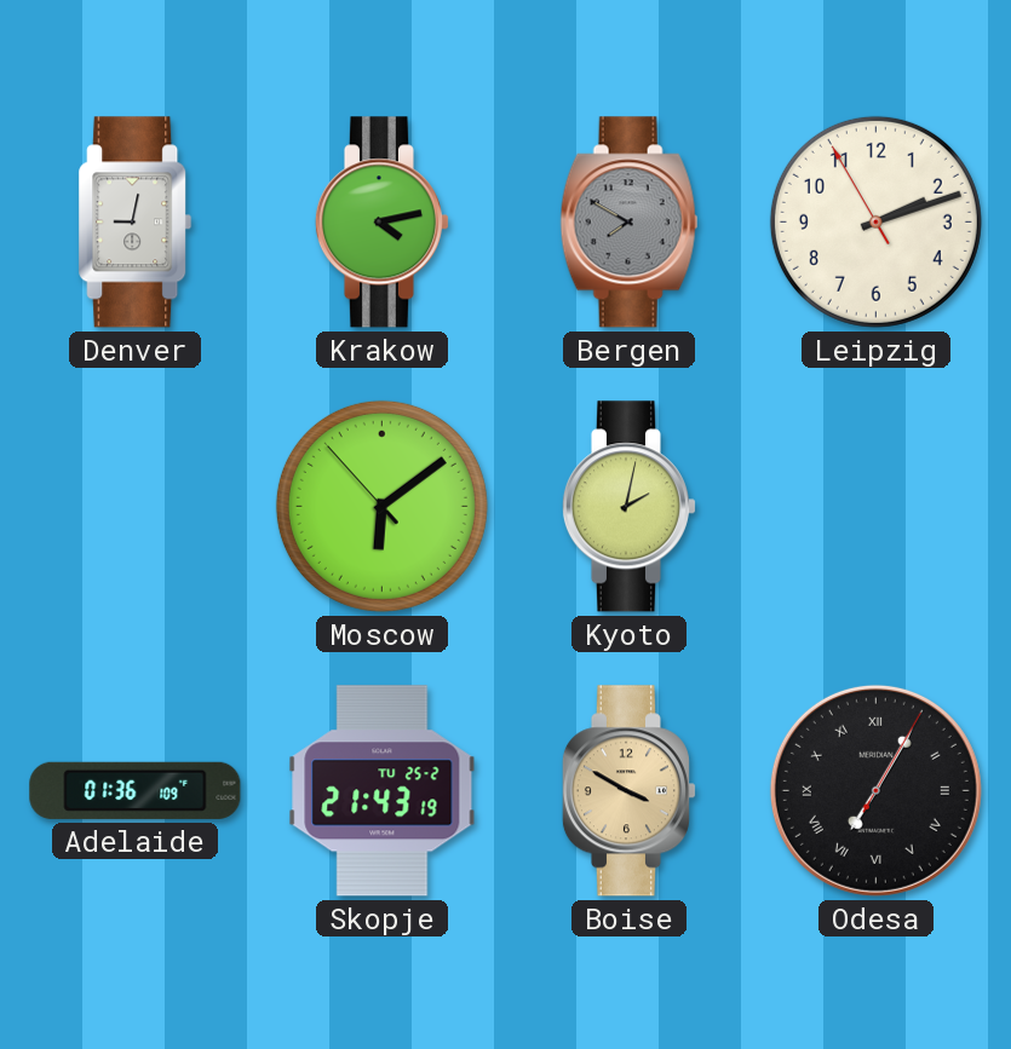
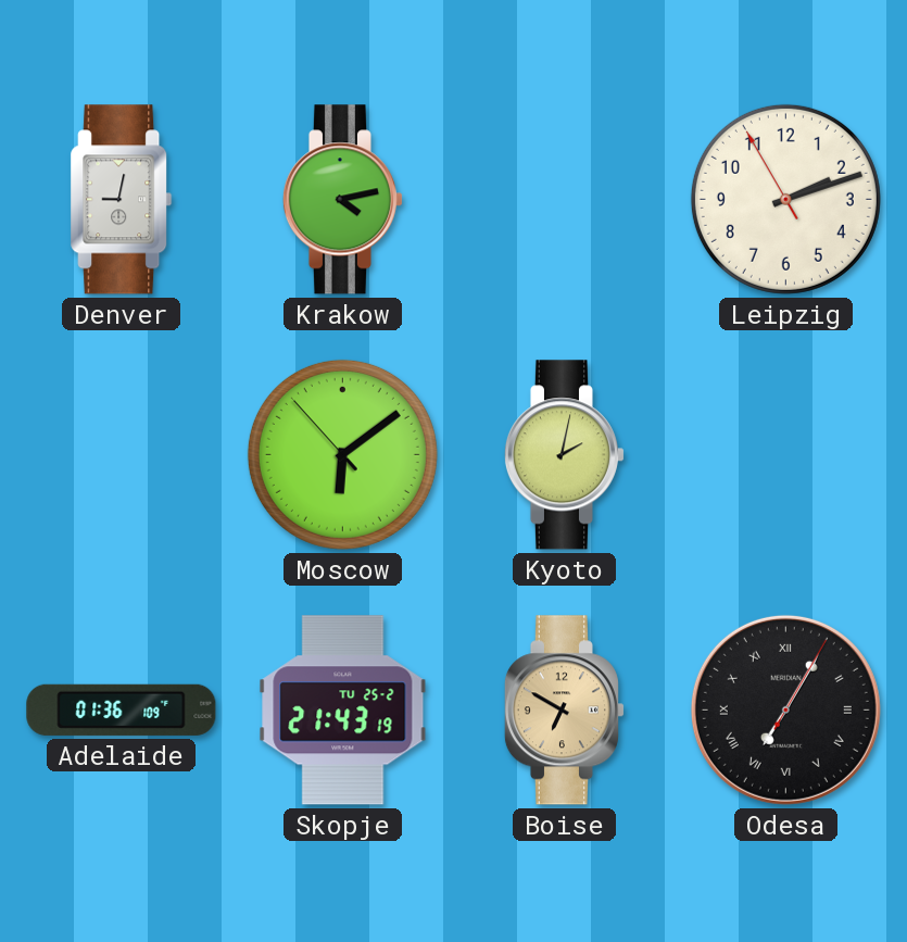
Bergen: 7:50 -> none (630, 223)
Boise: 3:50 -> 6:50 (564, 711)
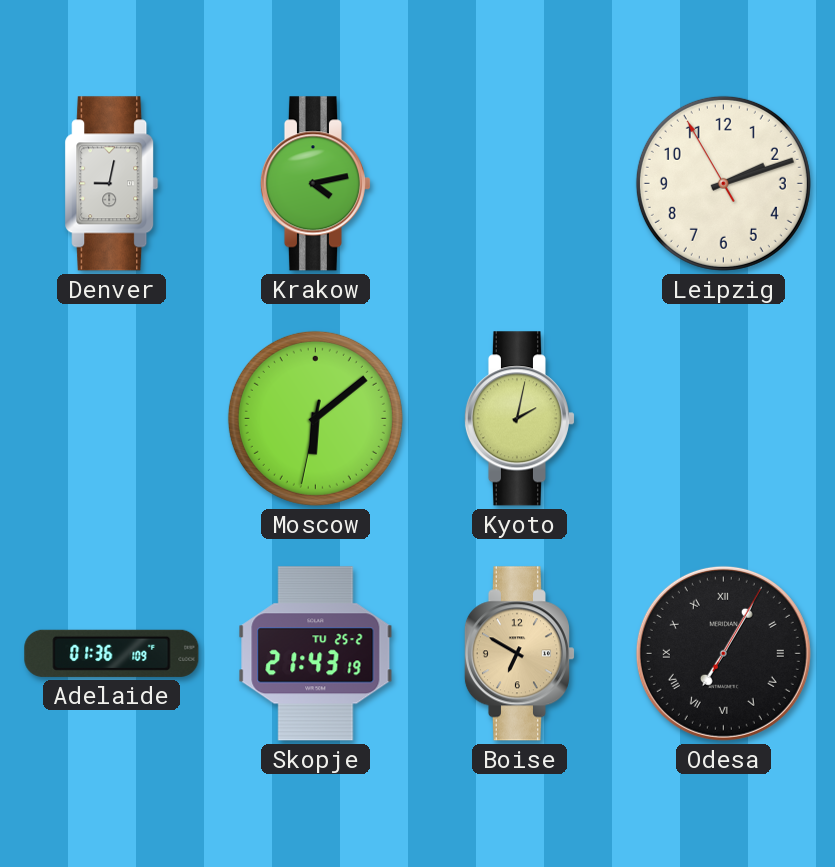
Moscow: 6:08:53 -> 6:08:32 (315, 418)
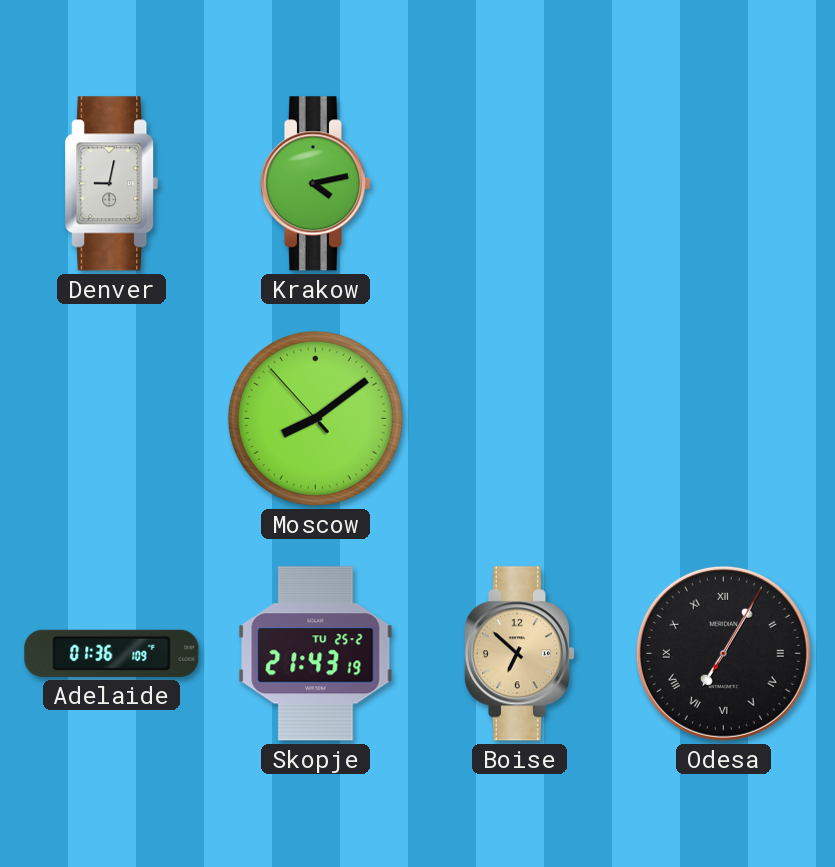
Leipzig: 2:11 -> none (723, 183)
Moscow: 6:08 -> 8:08 (315, 418)
Kyoto: 2:02 -> none (519, 419)
Boise: 6:50 -> 6:52 (519, 654)
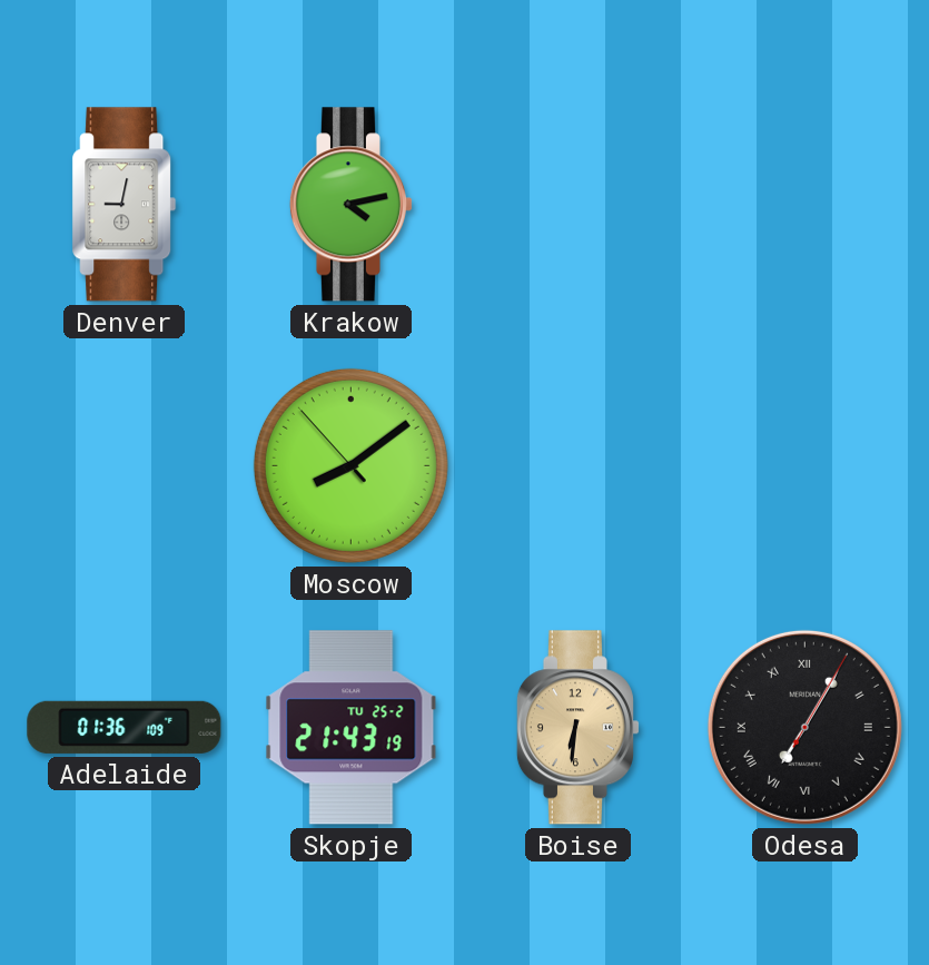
Boise: 6:52 -> 6:31 (577, 728)
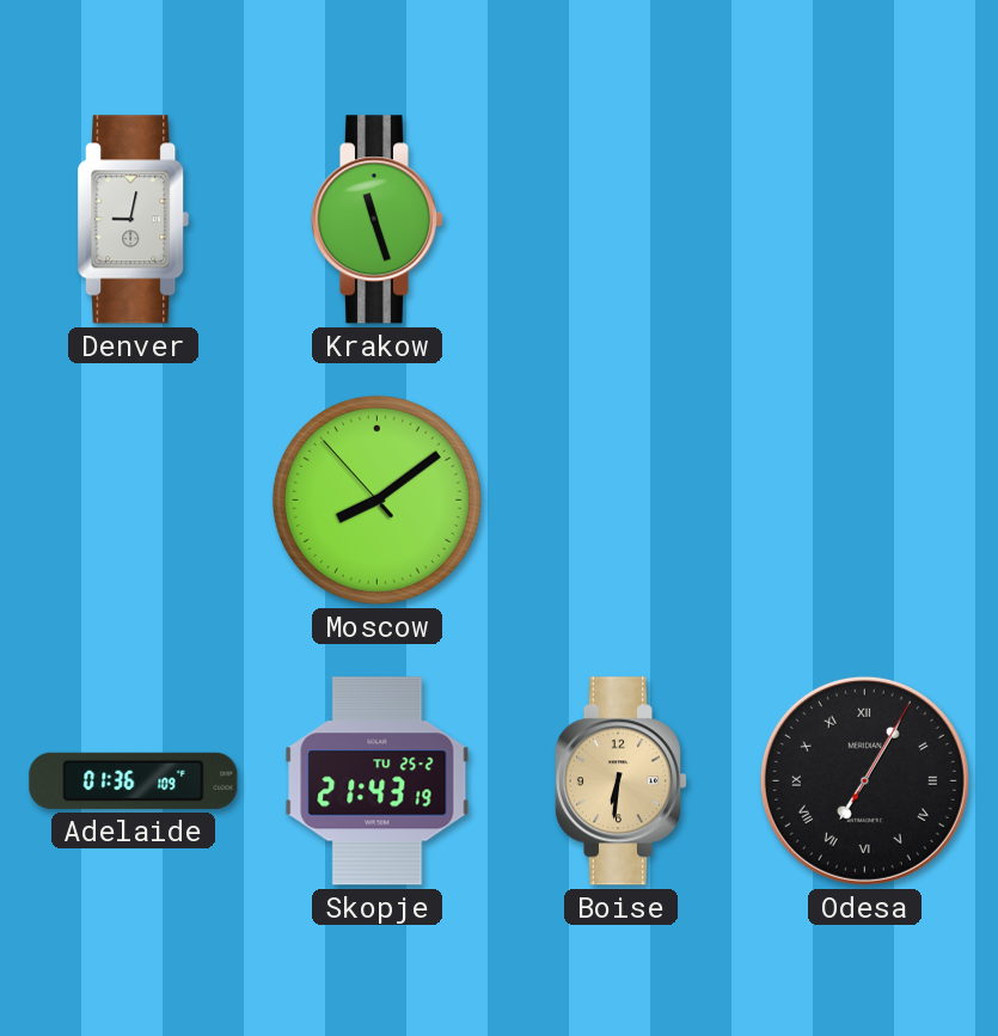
Krakow: 4:13 -> 11:27 (376, 220)
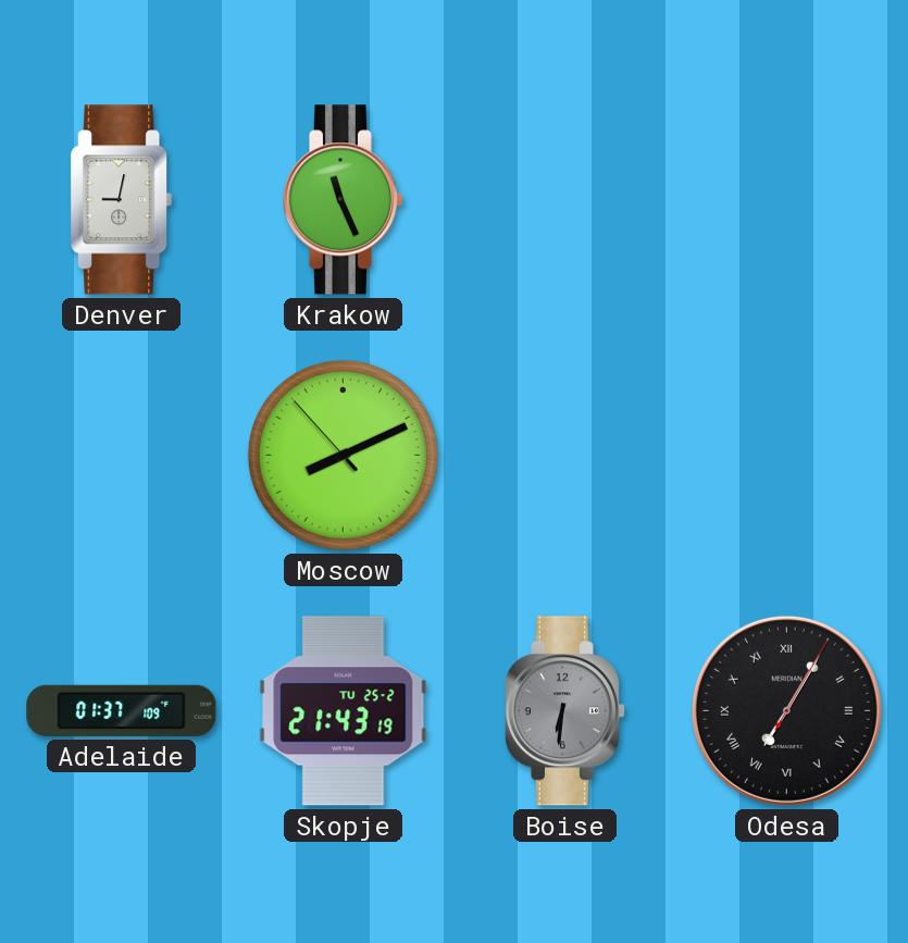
Krakow: 11:27 -> 11:26 (343, 200)
Moscow: 8:08 -> 8:10 (343, 455)
Adelaide: 01:36 -> 01:37 (122, 710)
Boise dial: champagne -> grey (564, 711)
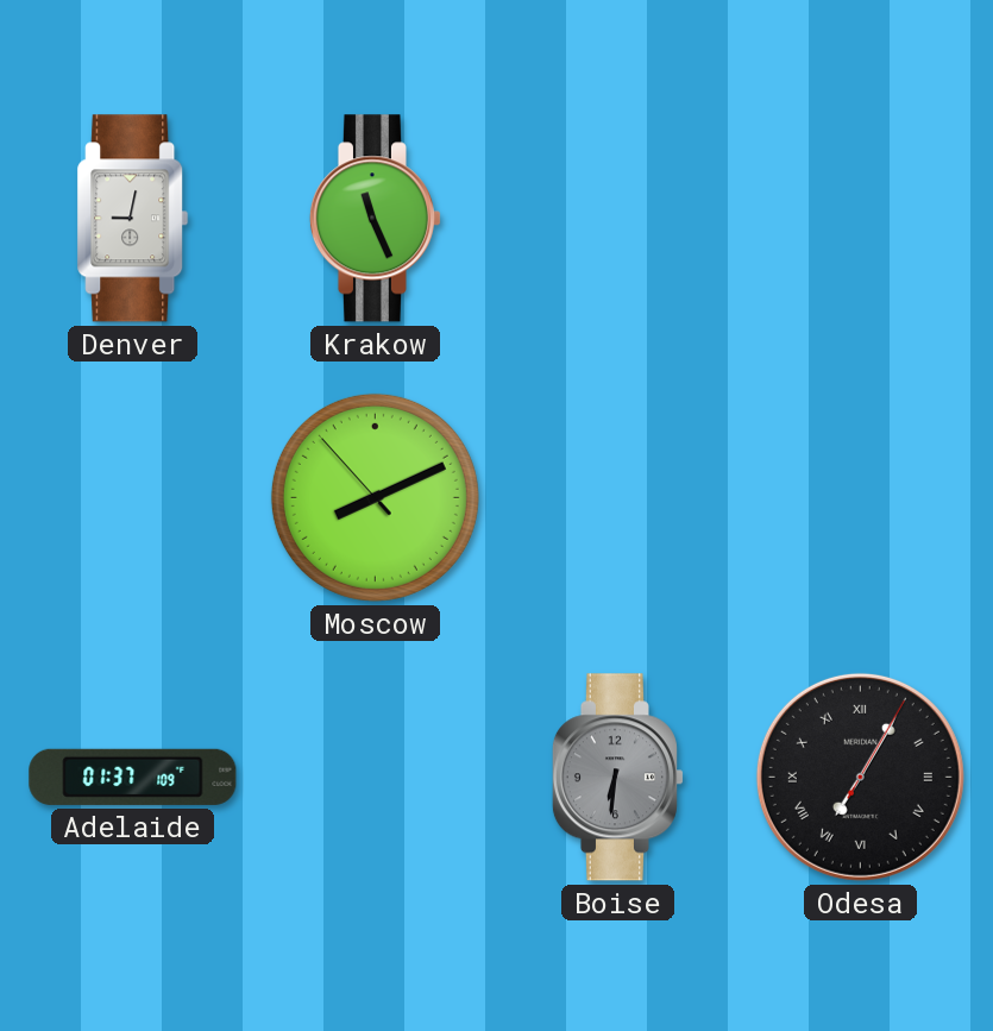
Skopje: 21:43 -> none (344, 711)
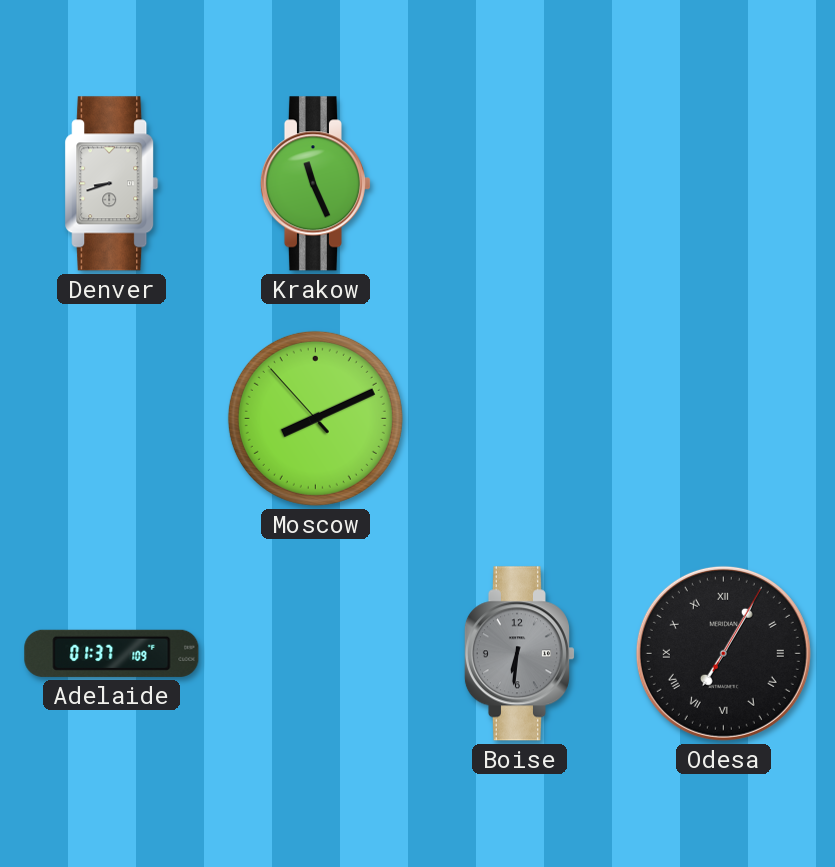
Denver: 9:02 -> 8:42 (112, 184)
